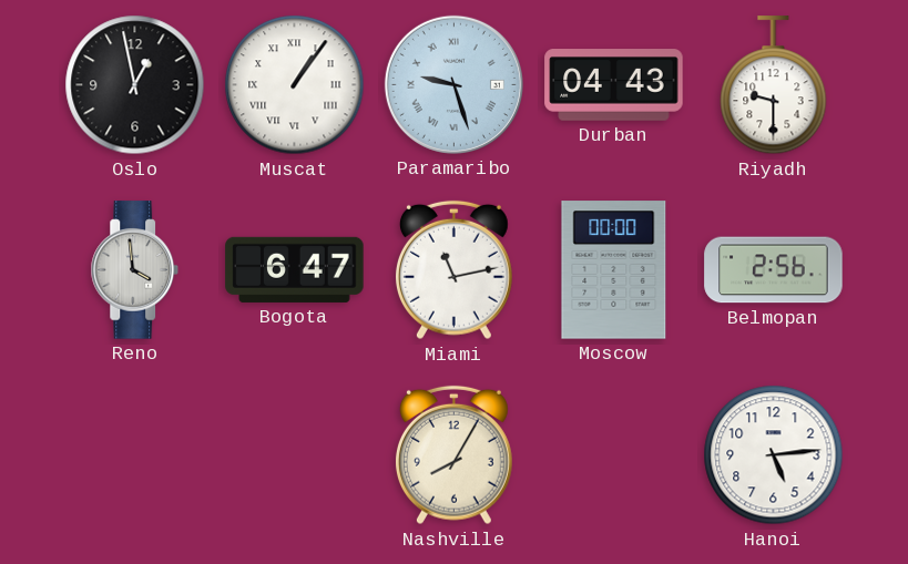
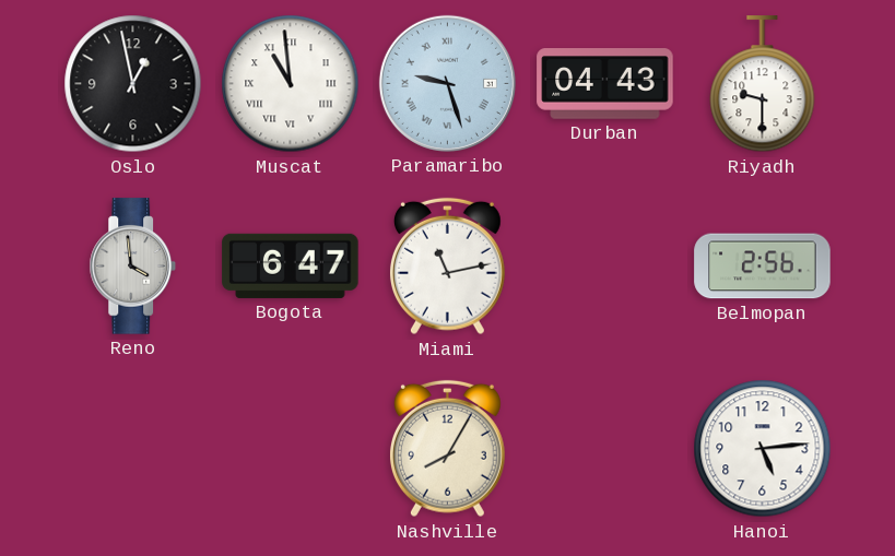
Muscat: 1:06 -> 10:59 (291, 84)
Moscow: 00:00 -> none (614, 270)
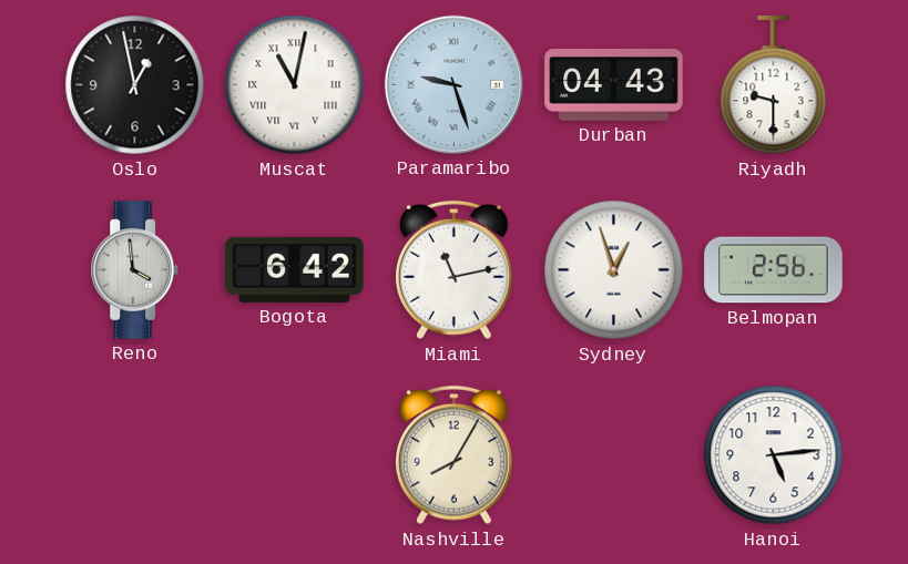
Muscat: 10:59 -> 11:02 (295, 85)
Bogota: 6:47 -> 6:42 (295, 269)
Sydney: none -> 12:57 (614, 270)
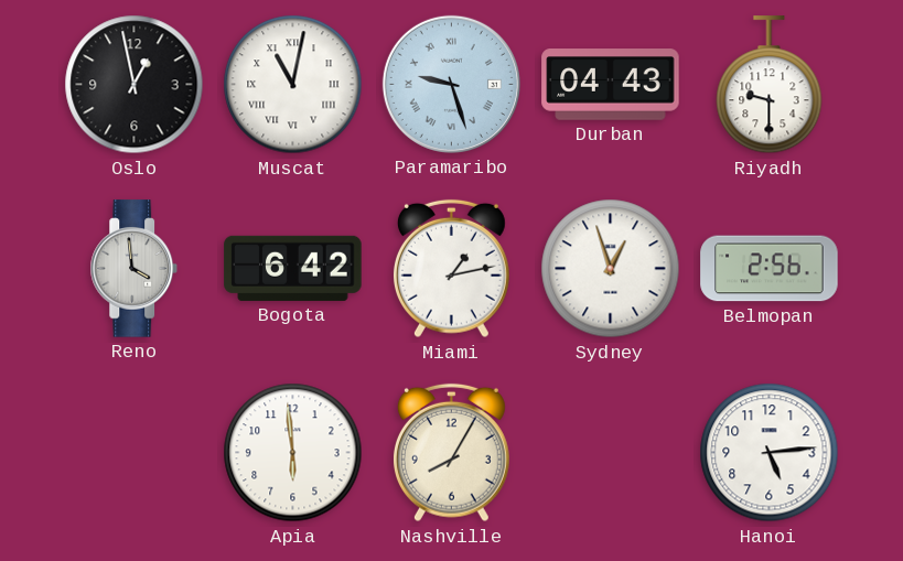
Miami: 11:13 -> 1:13 (451, 269)
Apia: none -> 5:59 (293, 453)
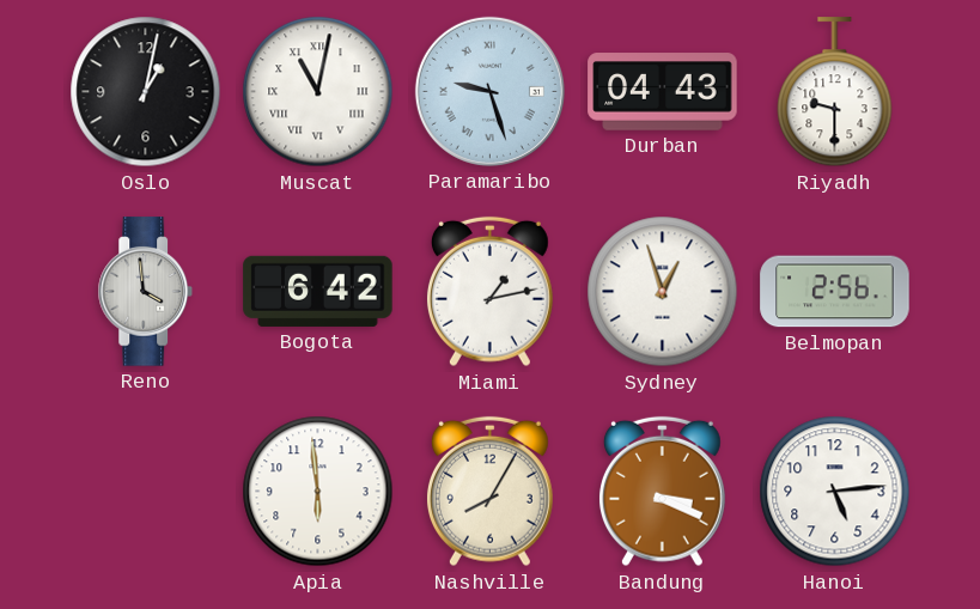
Oslo: 12:58 -> 1:02 (146, 92)
Bandung: none -> 3:19 (662, 492)
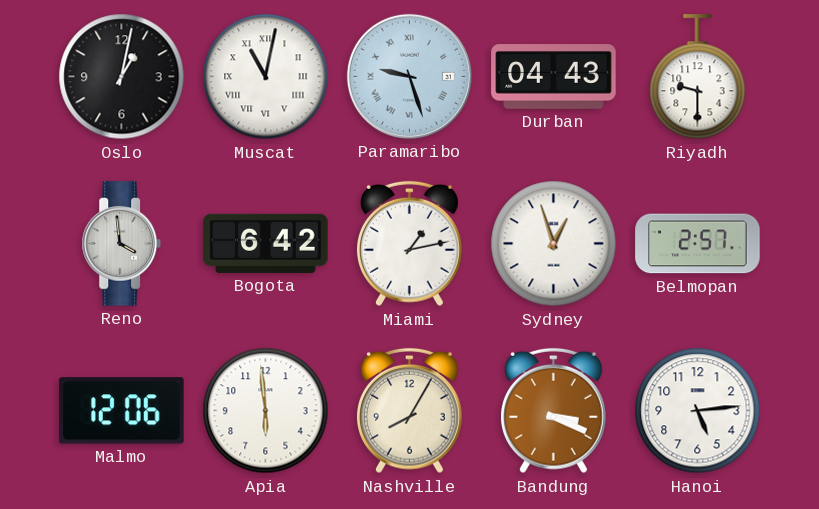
Belmopan: 2:56 -> 2:57 (698, 244)
Malmo: none -> 12:06 (122, 411)
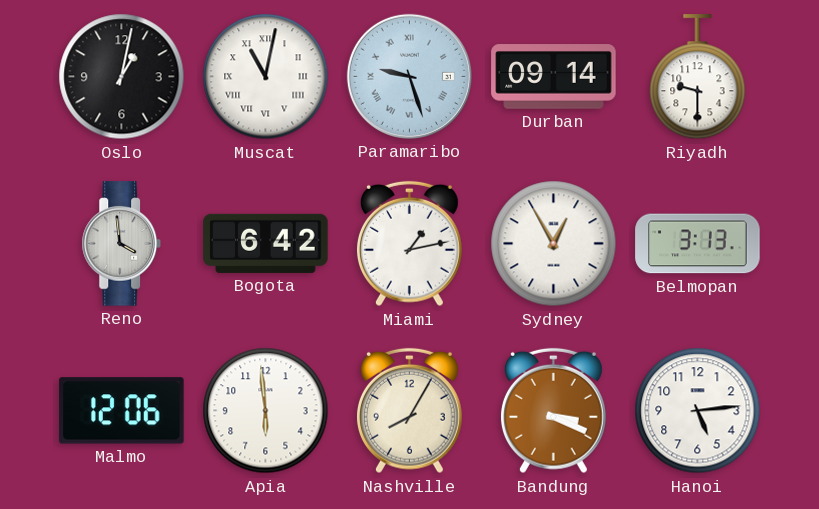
Durban: 04:43 -> 09:14 (554, 77)
Sydney: 12:57 -> 12:55 (554, 244)
Belmopan: 2:57 -> 3:13 (698, 244)
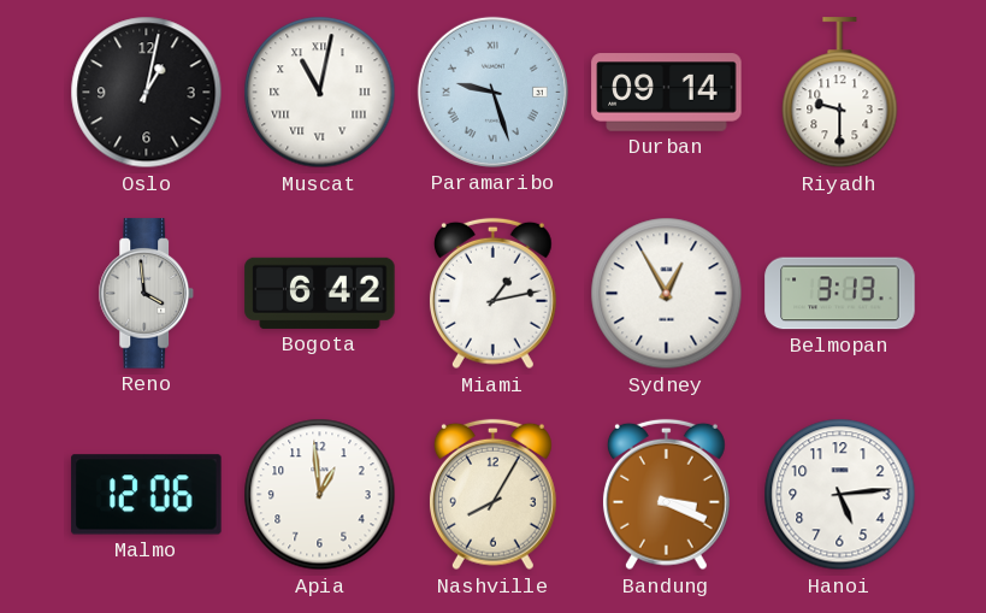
Apia: 5:59 -> 12:59 (320, 495)
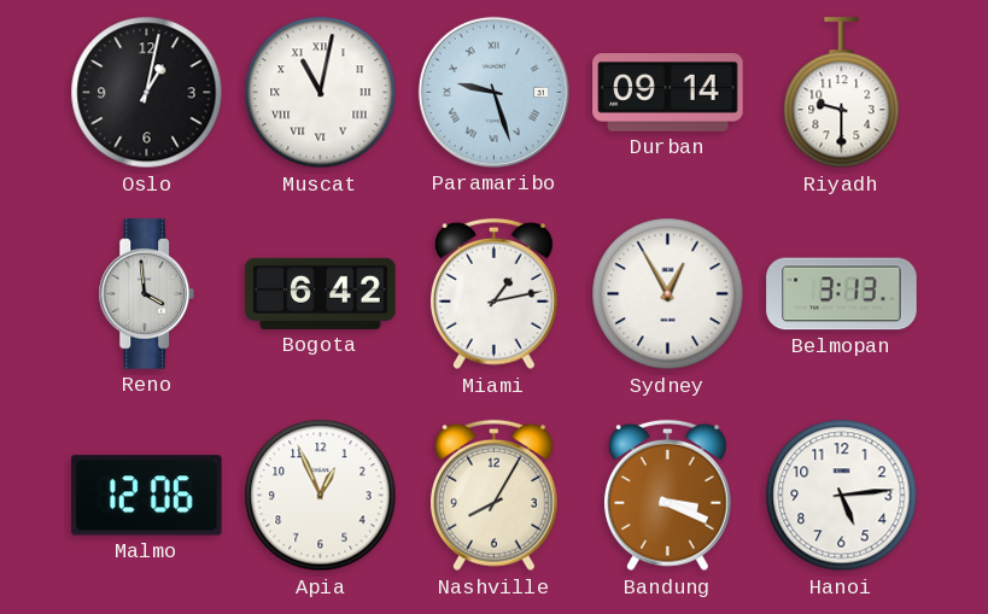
Apia: 12:59 -> 12:56 (321, 496)
